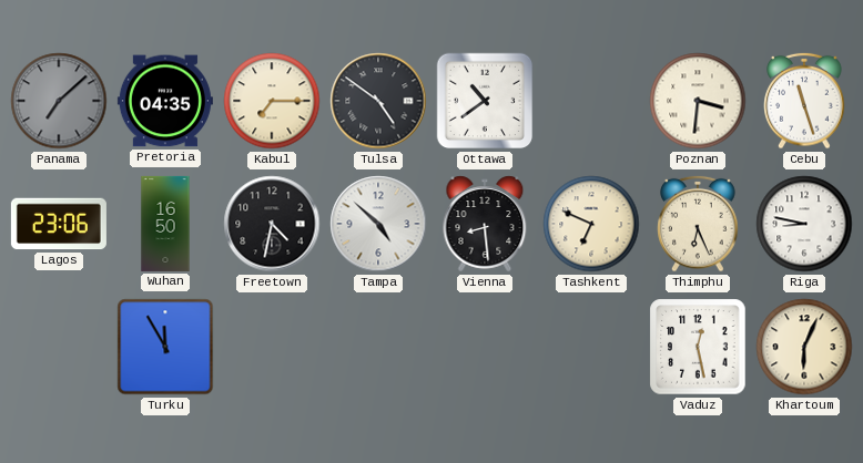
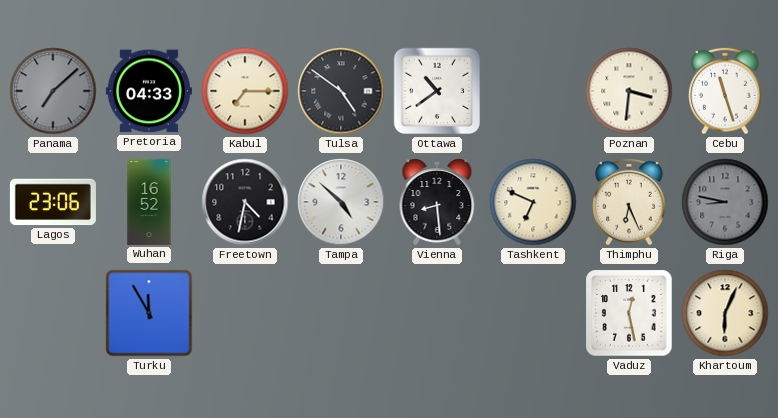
Pretoria: 04:35 -> 04:33 (149, 91)
Wuhan: 16:50 -> 16:52 (149, 202)
Riga dial: white -> grey (725, 202)
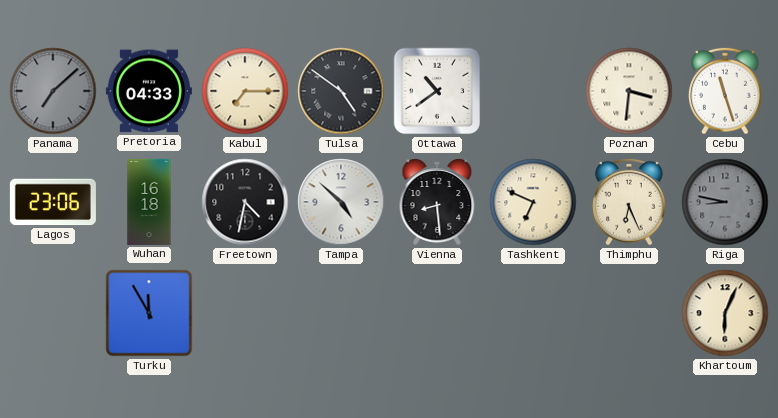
Wuhan: 16:52 -> 16:18 (149, 202)
Vaduz: 12:28 -> none (629, 313)
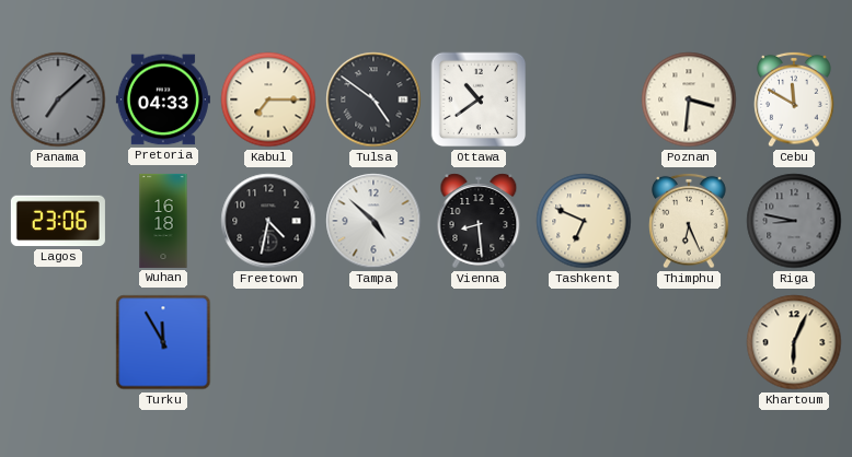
Cebu: 11:27 -> 11:50 (794, 99)
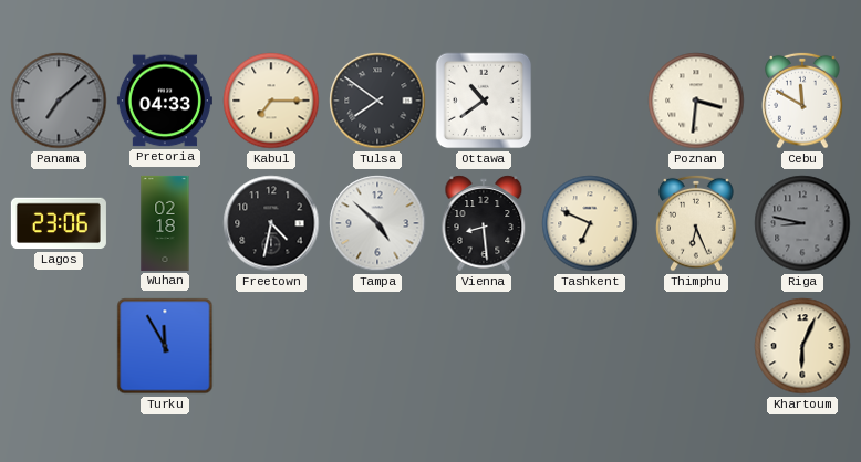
Tulsa: 4:51 -> 7:51 (377, 101)
Wuhan: 16:18 -> 02:18 (165, 223)
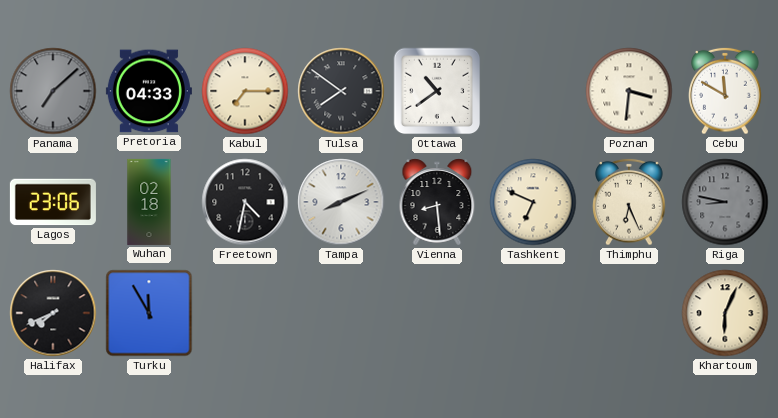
Tampa: 4:52 -> 8:11 (341, 202)
Halifax: none -> 7:41 (53, 313)
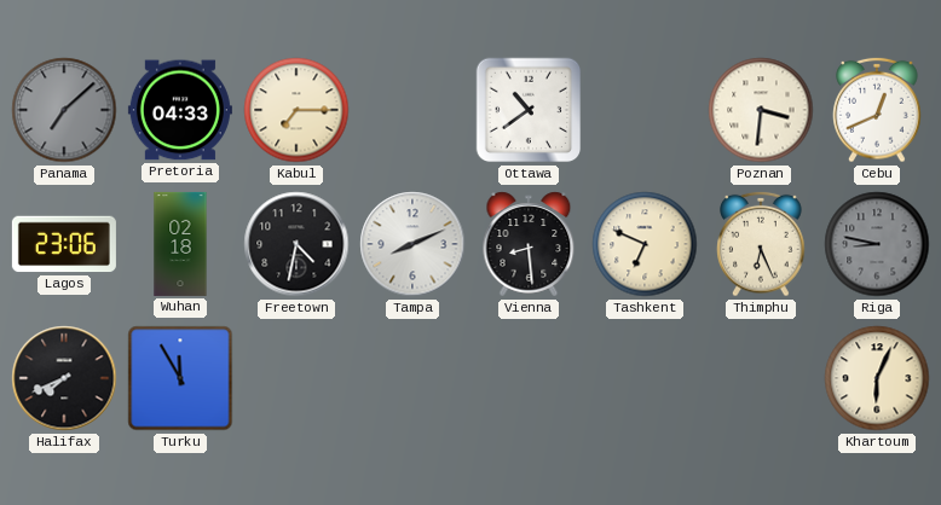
Tulsa: 7:51 -> none (341, 91)
Cebu: 11:50 -> 12:41 (877, 110)
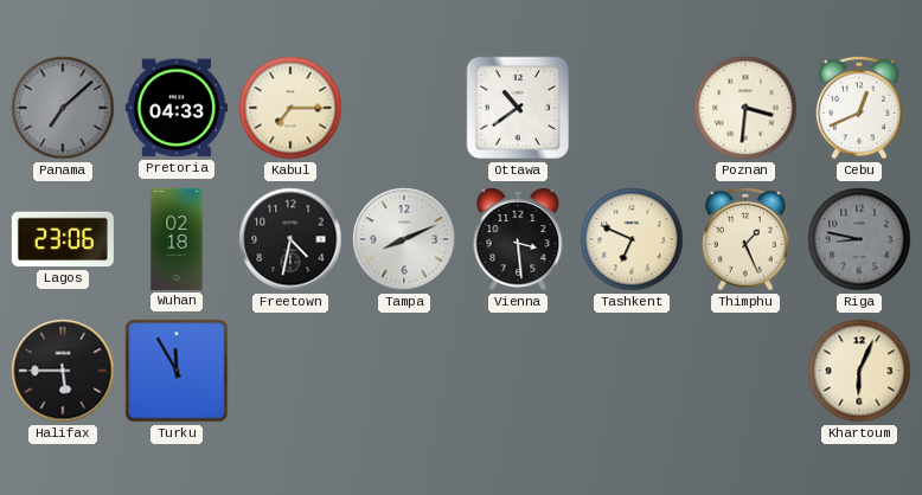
Vienna: 8:29 -> 3:29 (518, 239)
Thimphu: 6:26 -> 1:26 (745, 239)
Halifax: 7:41 -> 5:45 (63, 371)
